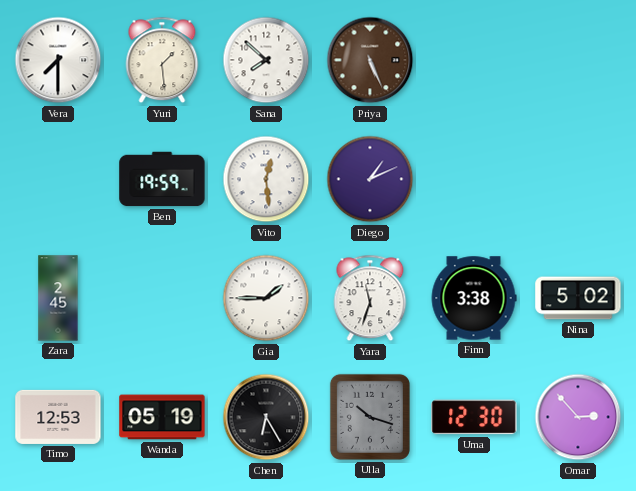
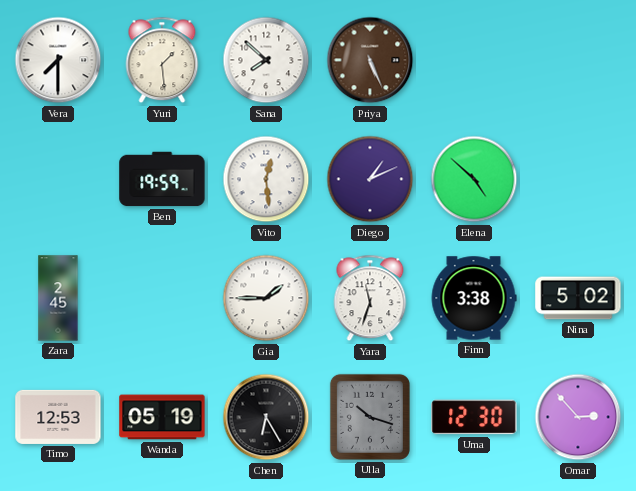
Elena: none -> 4:52 (474, 179)
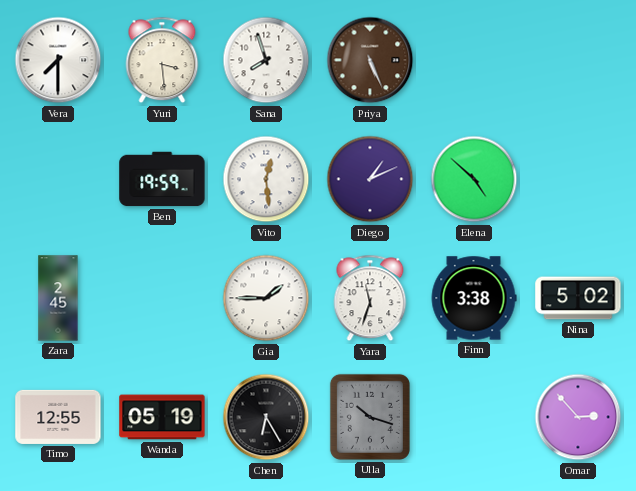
Yuri: 1:29 -> 3:29 (162, 60)
Sana: 7:52 -> 7:57 (266, 60)
Timo: 12:53 -> 12:55 (58, 417)
Uma: 12:30 -> none (474, 417)
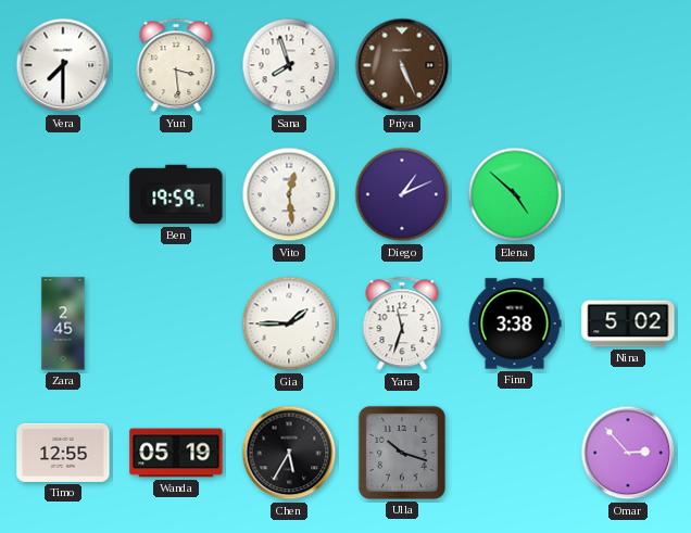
Chen: 6:25 -> 5:35 (289, 453)
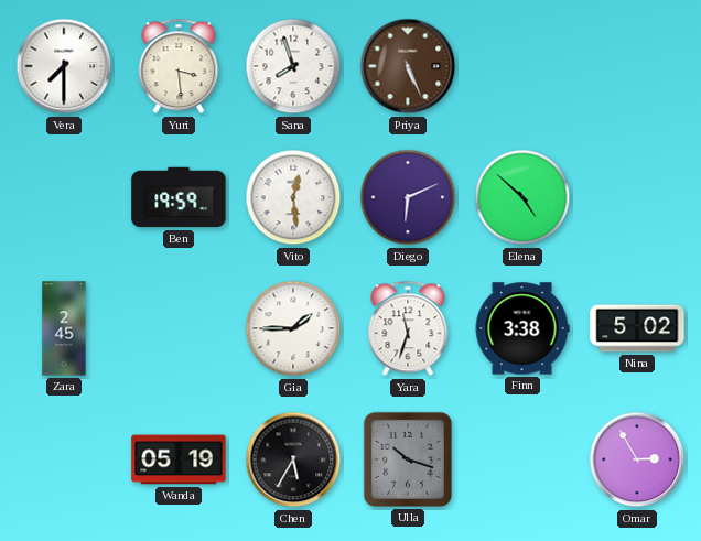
Diego: 1:11 -> 6:11 (408, 197)
Timo: 12:55 -> none (63, 453)
Omar: 2:53 -> 2:55 (637, 459)
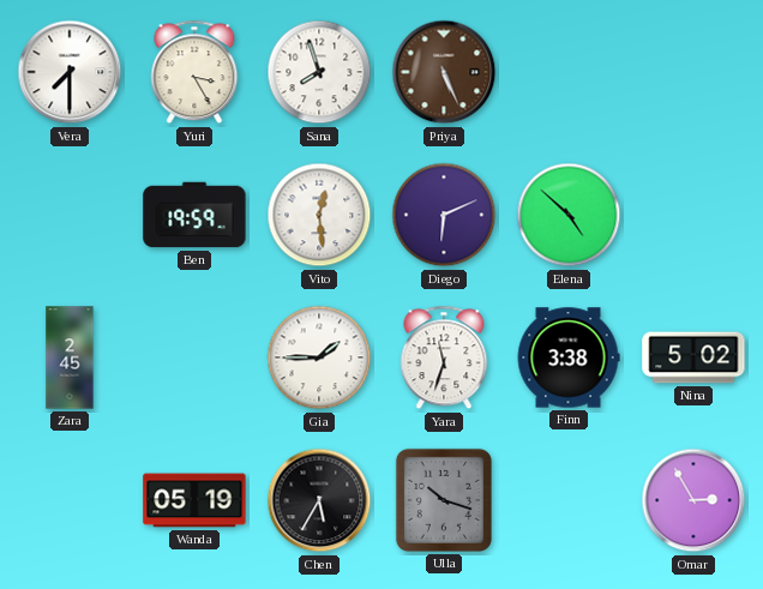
Yuri: 3:29 -> 3:25 (194, 72)
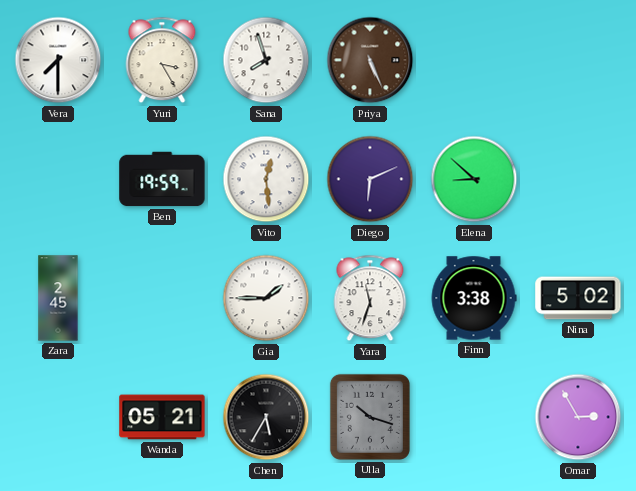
Elena: 4:52 -> 8:52 (474, 179)
Wanda: 05:19 -> 05:21 (162, 417)
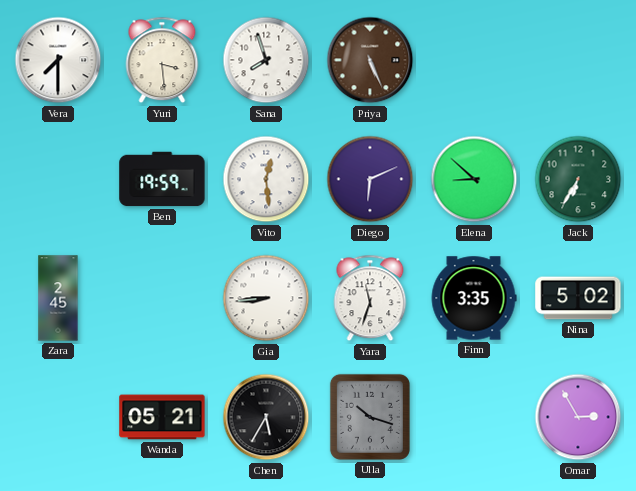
Yuri: 3:25 -> 3:29 (162, 60)
Jack: none -> 6:35 (578, 179)
Gia: 1:45 -> 8:44 (266, 298)
Finn: 3:38 -> 3:35 (474, 298)
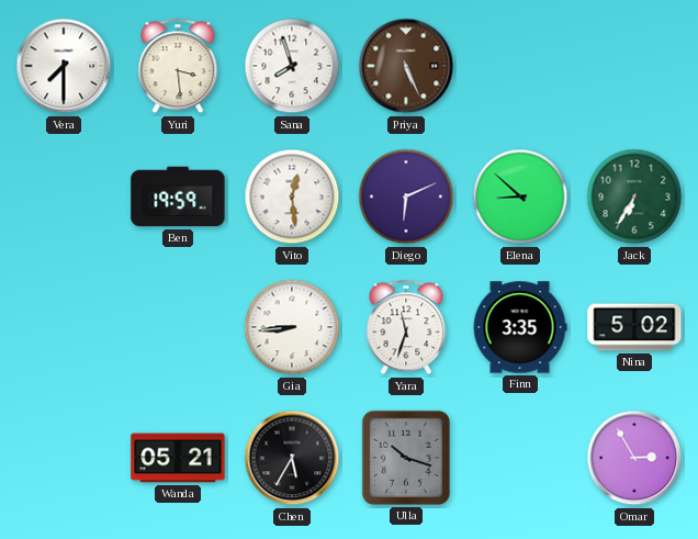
Zara: 2:45 -> none (58, 298)
